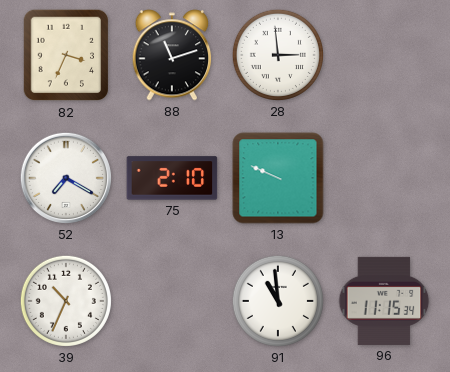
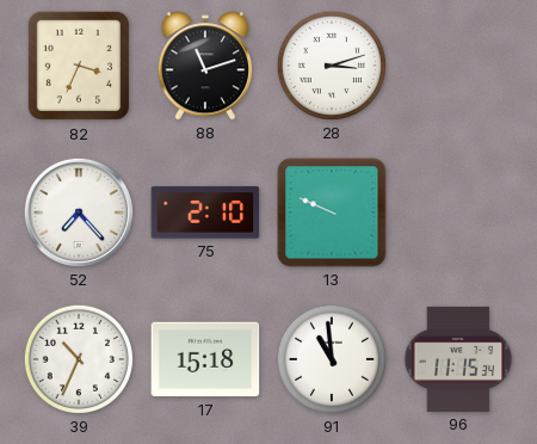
28: 2:59 -> 3:12 (332, 66)
52: 7:20 -> 7:23 (79, 212)
17: none -> 15:18 (205, 359)
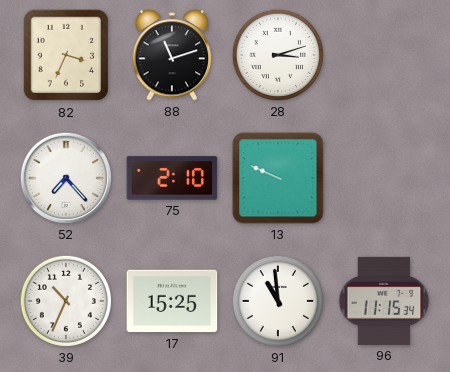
17: 15:18 -> 15:25 (172, 301)
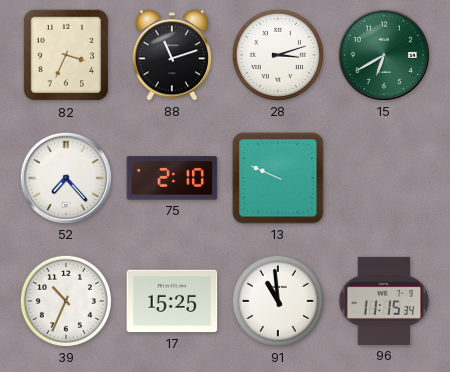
15: none -> 6:40 (384, 55)
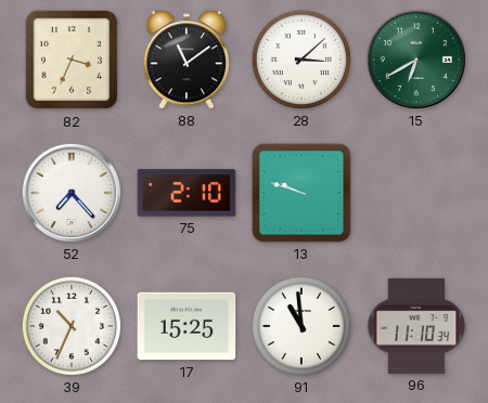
88: 11:12 -> 11:09 (187, 60)
28: 3:12 -> 3:08 (301, 60)
13: 9:49 -> 9:48 (301, 193)
96: 11:15 -> 11:10 (416, 326)
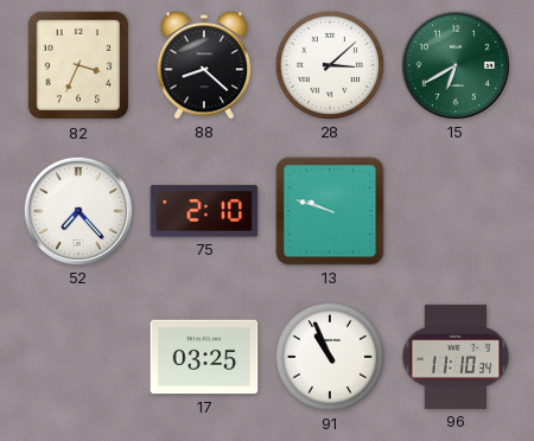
88: 11:09 -> 8:22 (204, 65)
39: 10:34 -> none (72, 326)
17: 15:25 -> 03:25 (204, 357)
91: 10:59 -> 10:56 (330, 357)
